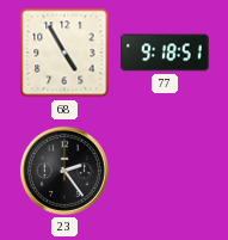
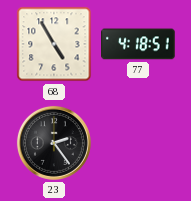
77: 9:18 -> 4:18 (138, 44)
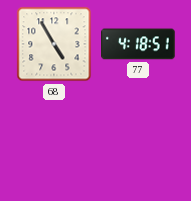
23: 2:24 -> none (54, 143)
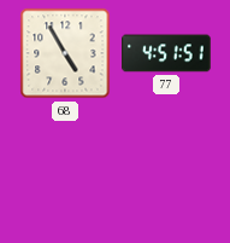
77: 4:18 -> 4:51 (166, 53)
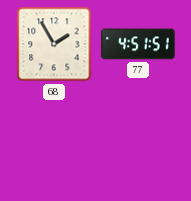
68: 4:55 -> 1:55 (54, 44)
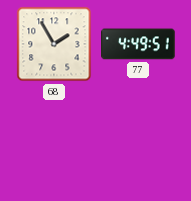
77: 4:51 -> 4:49 (138, 44)
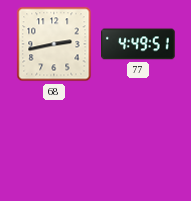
68: 1:55 -> 2:43 (54, 44)
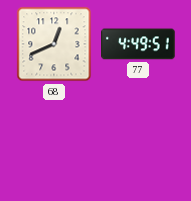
68: 2:43 -> 12:41 (54, 44)
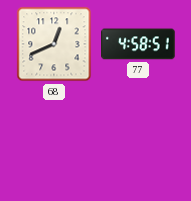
77: 4:49 -> 4:58 (138, 44)
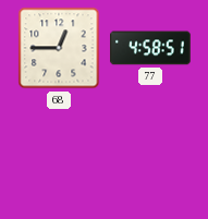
68: 12:41 -> 12:45 (59, 48)
